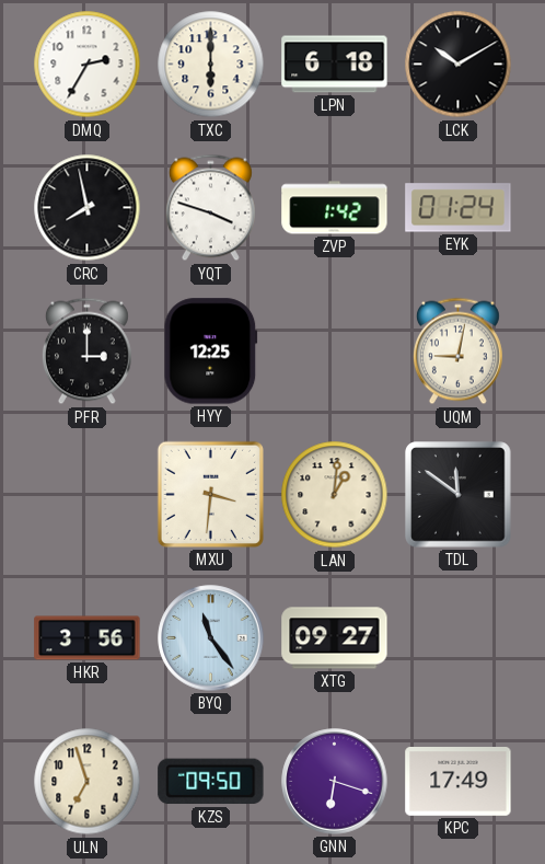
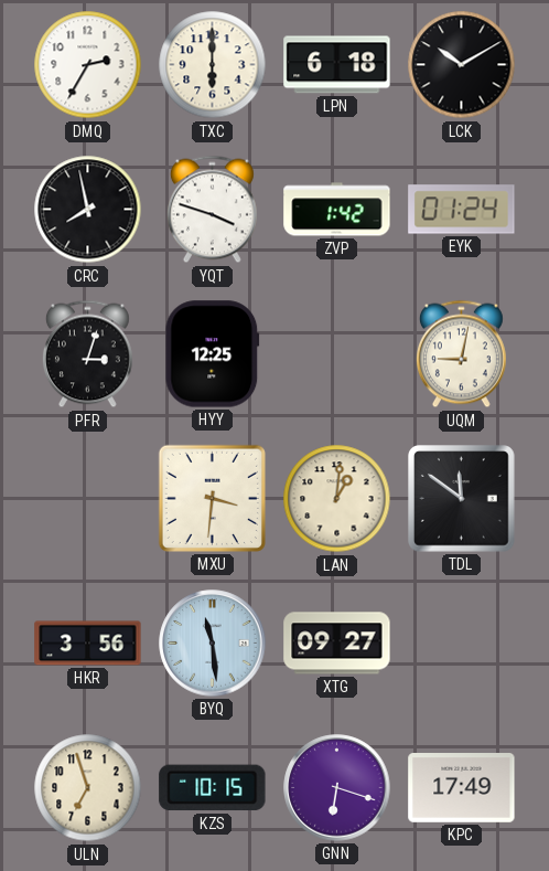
PFR: 3:00 -> 3:03 (87, 354)
BYQ: 11:24 -> 11:29 (213, 644)
KZS: 09:50 -> 10:15 (213, 788)
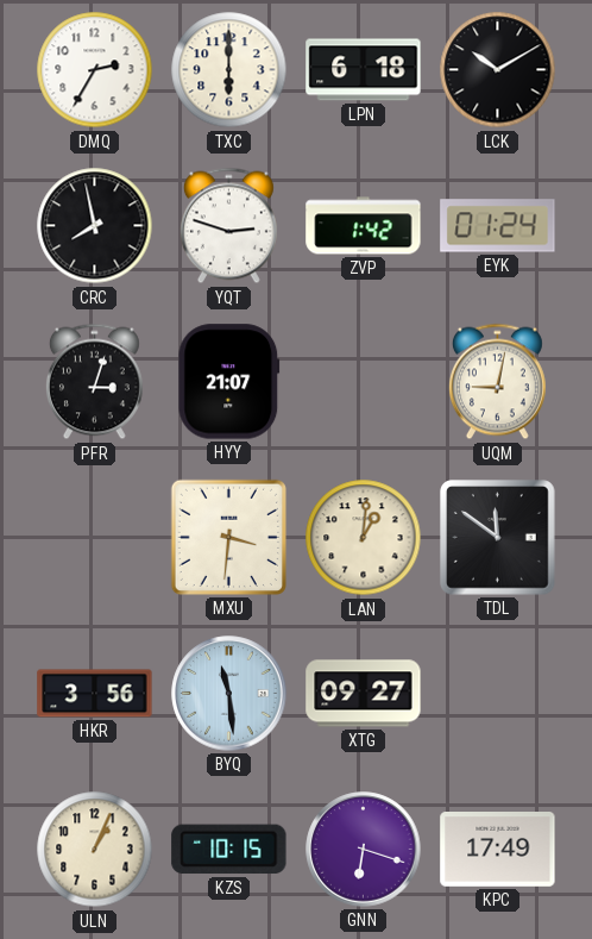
YQT: 3:48 -> 2:48 (228, 226)
HYY: 12:25 -> 21:07 (229, 382)
ULN: 6:57 -> 1:04 (95, 850)
